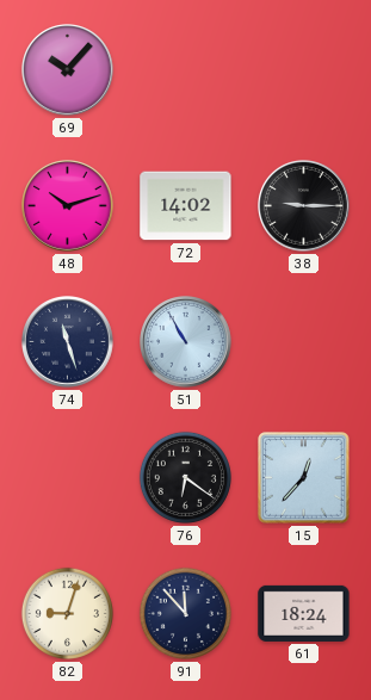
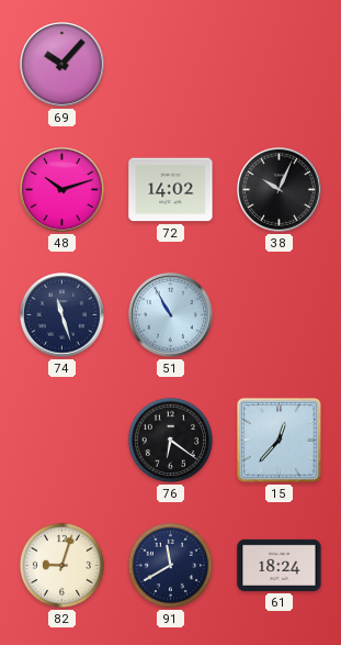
38: 9:15 -> 10:04 (280, 190)
91: 11:53 -> 11:40 (170, 565)
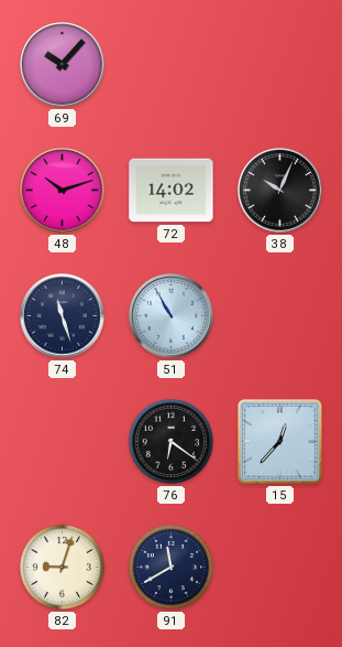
61: 18:24 -> none (280, 565)
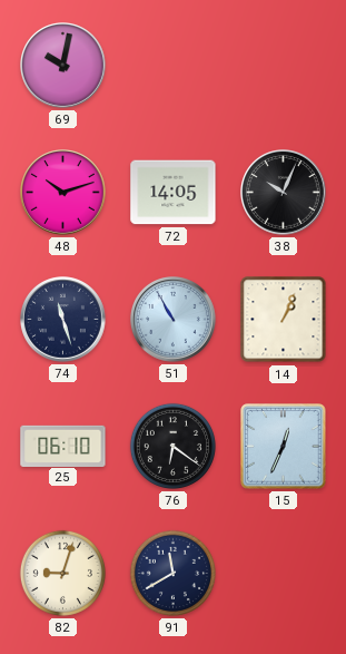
69: 10:07 -> 10:02 (63, 66)
72: 14:02 -> 14:05 (174, 193)
14: none -> 1:04 (284, 320)
25: none -> 06:10 (63, 446)
15: 12:37 -> 12:34 (284, 447)
